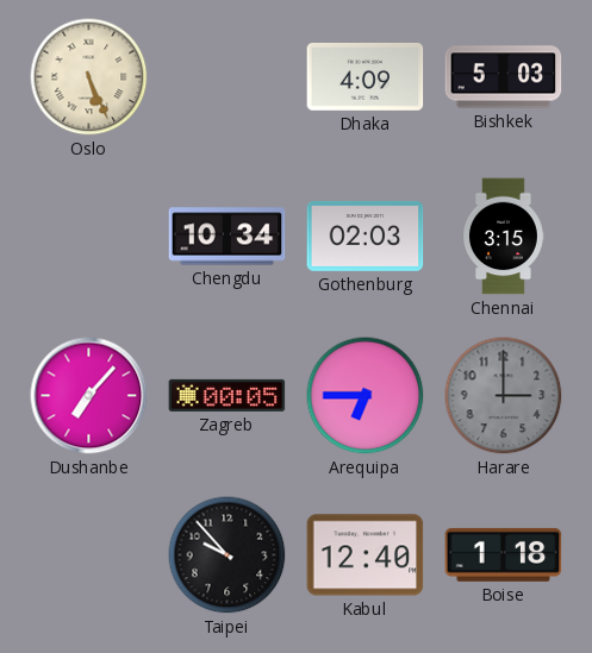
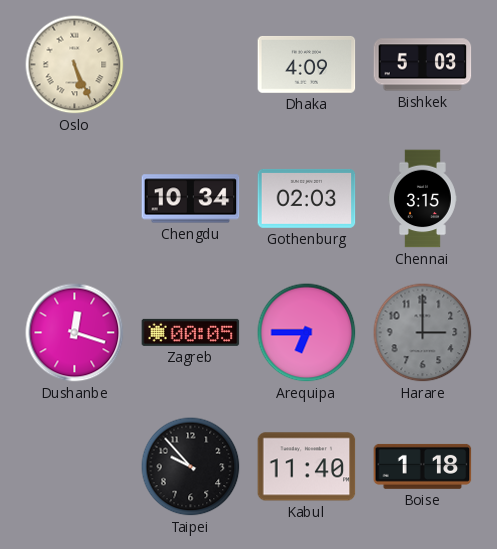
Dushanbe: 7:07 -> 12:18 (75, 333)
Kabul: 12:40 -> 11:40 (307, 467)
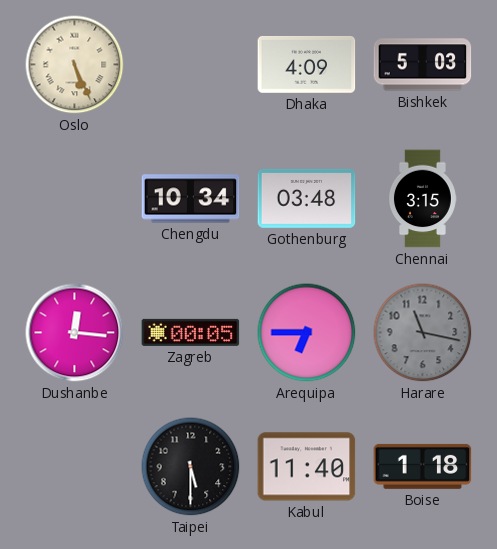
Gothenburg: 02:03 -> 03:48 (307, 198)
Dushanbe: 12:18 -> 12:16 (75, 333)
Harare: 3:00 -> 11:17 (423, 333)
Taipei: 9:53 -> 5:30 (191, 467)
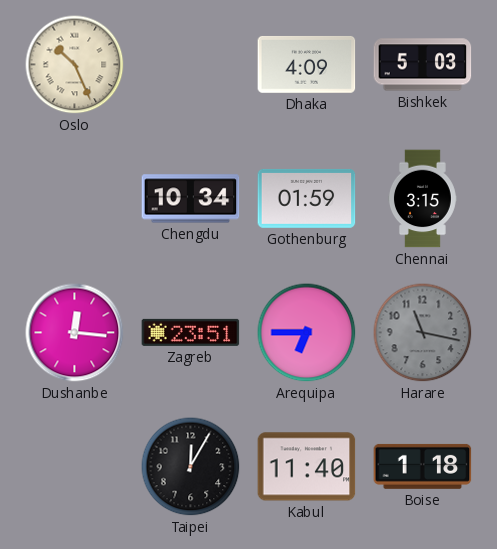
Oslo: 5:26 -> 10:26 (75, 65)
Gothenburg: 03:48 -> 01:59 (307, 198)
Zagreb: 00:05 -> 23:51 (191, 332)
Taipei: 5:30 -> 12:05 (191, 467)
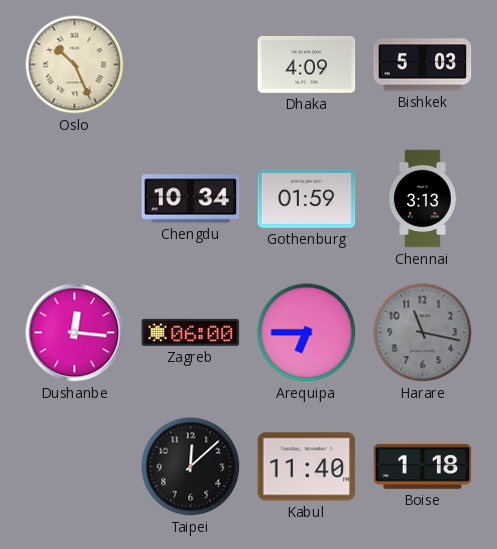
Chennai: 3:15 -> 3:13 (423, 199)
Zagreb: 23:51 -> 06:00 (191, 332)
Taipei: 12:05 -> 12:08 (191, 467)
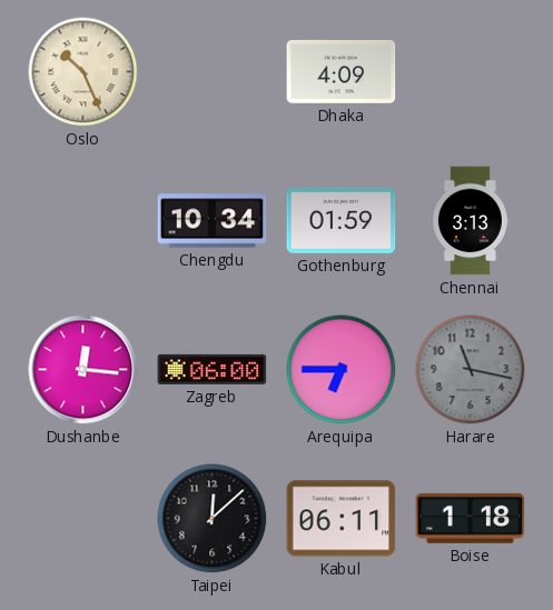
Bishkek: 5:03 -> none (423, 65)
Kabul: 11:40 -> 06:11 (342, 519)
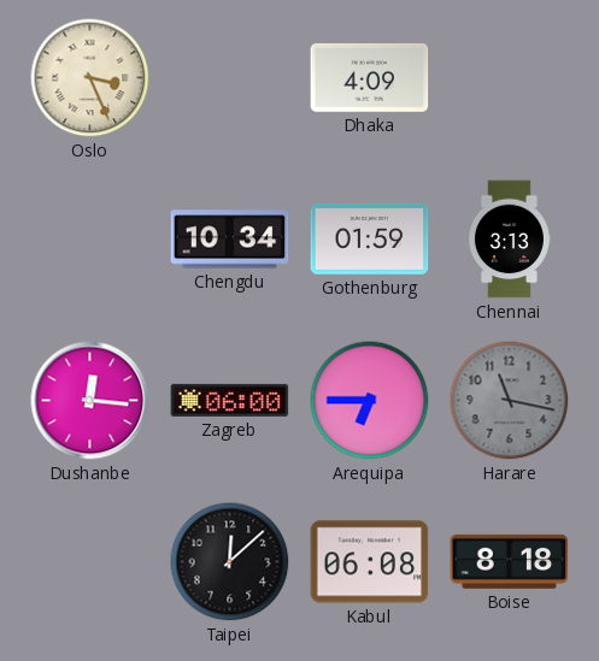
Oslo: 10:26 -> 3:26 (90, 78)
Kabul: 06:11 -> 06:08 (370, 562)
Boise: 1:18 -> 8:18 (510, 561)
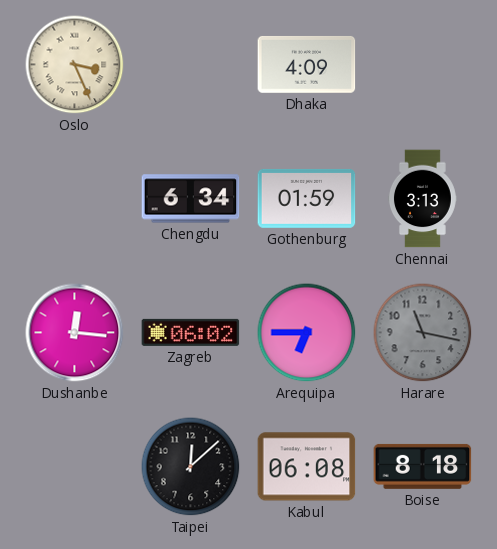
Chengdu: 10:34 -> 6:34 (191, 199)
Zagreb: 06:00 -> 06:02 (191, 332)
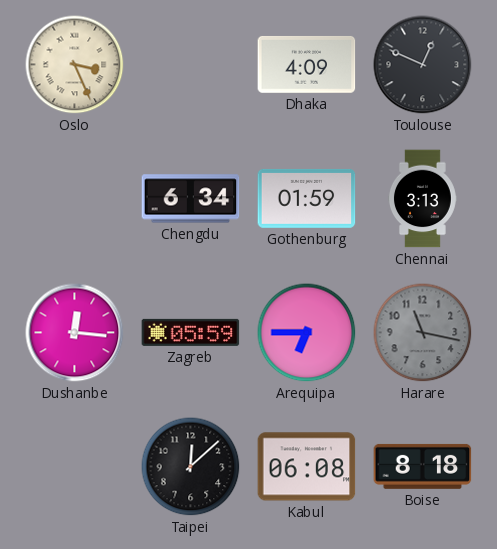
Toulouse: none -> 12:49 (423, 65)
Zagreb: 06:02 -> 05:59 (191, 332)
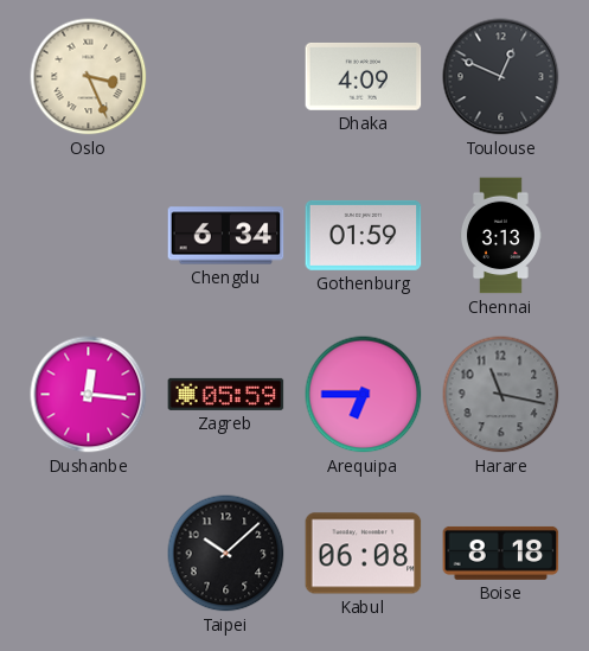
Taipei: 12:08 -> 10:08 (226, 554)
